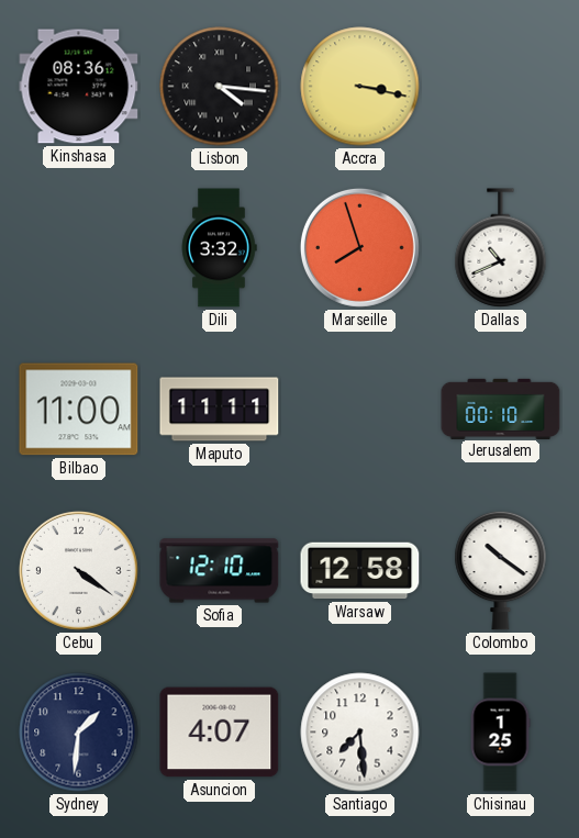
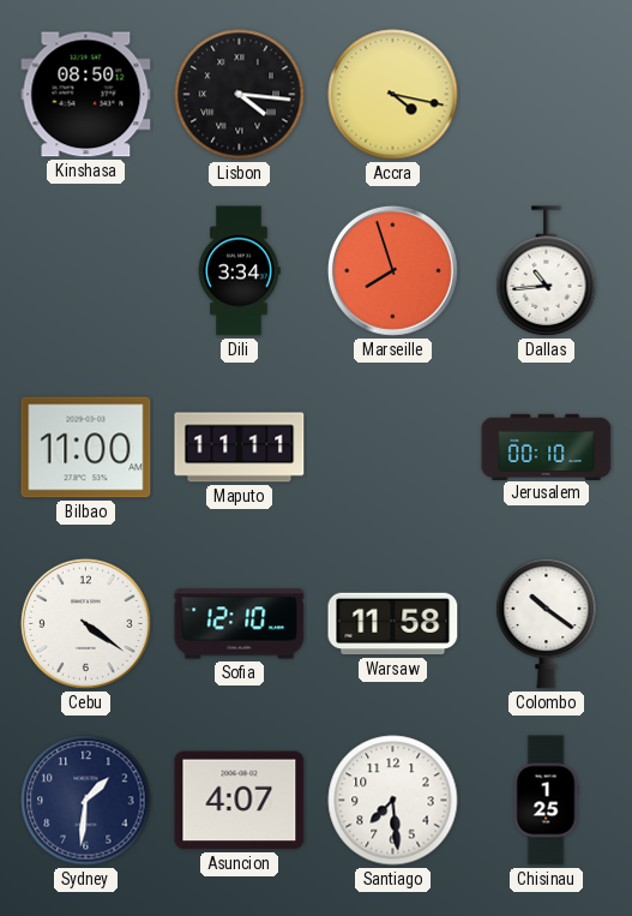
Kinshasa: 08:36 -> 08:50 (86, 95)
Accra: 3:17 -> 4:17 (393, 95)
Dili: 3:32 -> 3:34 (239, 271)
Dallas: 10:41 -> 10:44 (547, 271)
Warsaw: 12:58 -> 11:58 (393, 624)
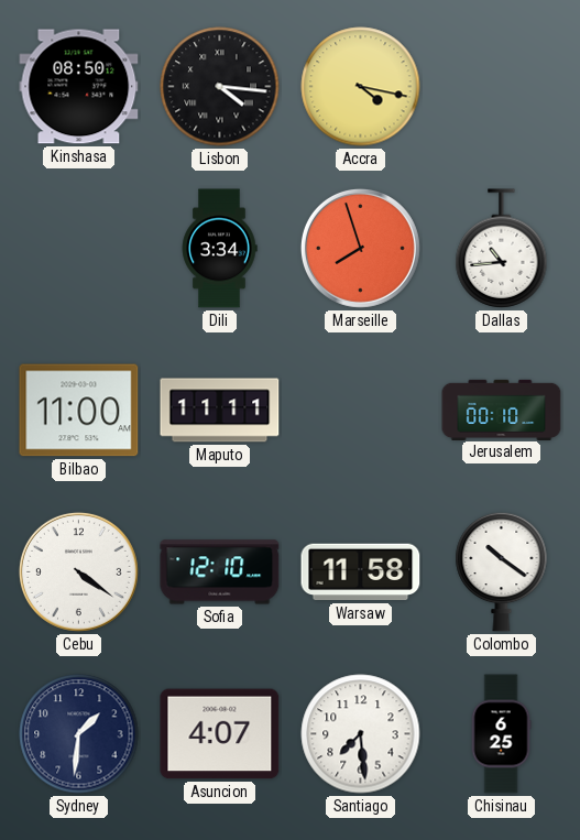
Chisinau: 1:25 -> 6:25 (501, 734)
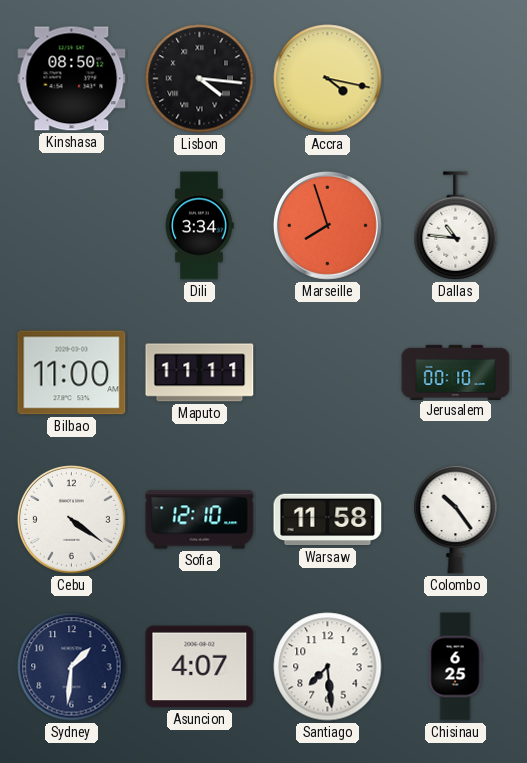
Dallas: 10:44 -> 10:46 (456, 226)
Colombo: 10:21 -> 10:24 (456, 519)
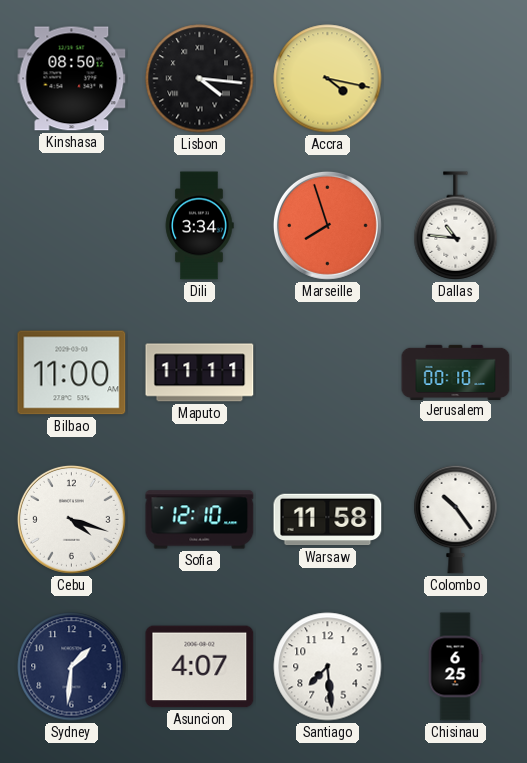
Cebu: 4:21 -> 4:18 (71, 519)
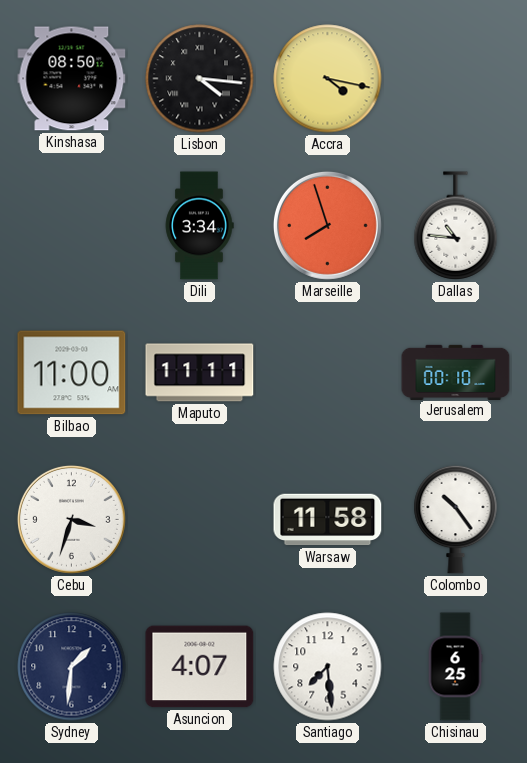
Cebu: 4:18 -> 3:33 (71, 519)
Sofia: 12:10 -> none (200, 520)
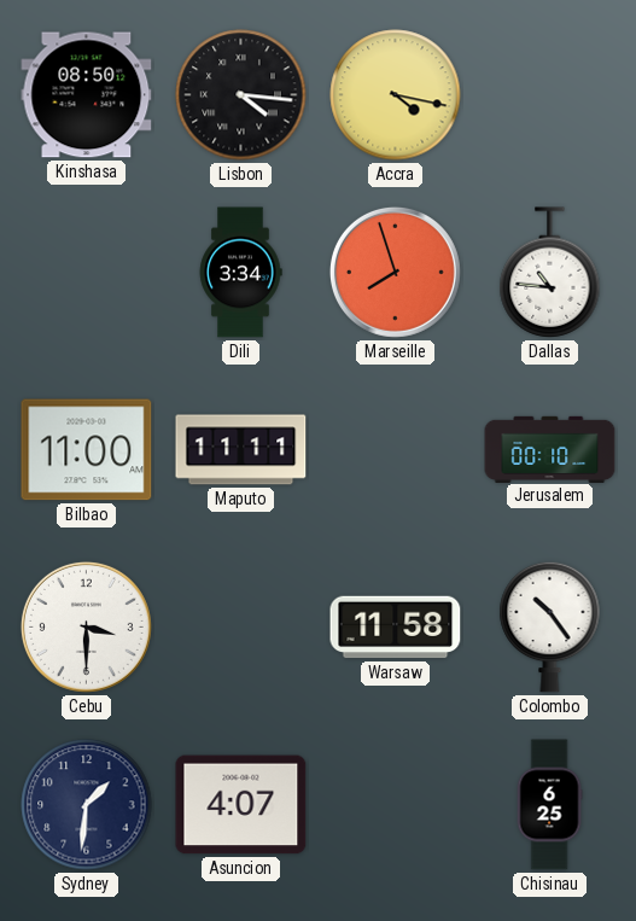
Cebu: 3:33 -> 3:30 (86, 626)
Santiago: 7:29 -> none (328, 667)
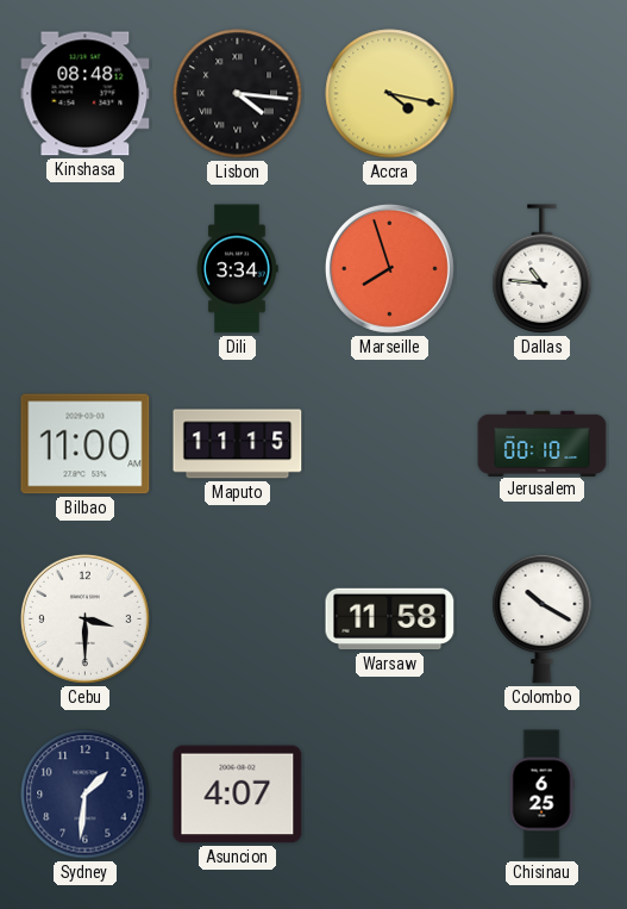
Kinshasa: 08:50 -> 08:48 (86, 94)
Maputo: 11:11 -> 11:15 (238, 444)
Colombo: 10:24 -> 10:20 (543, 618)
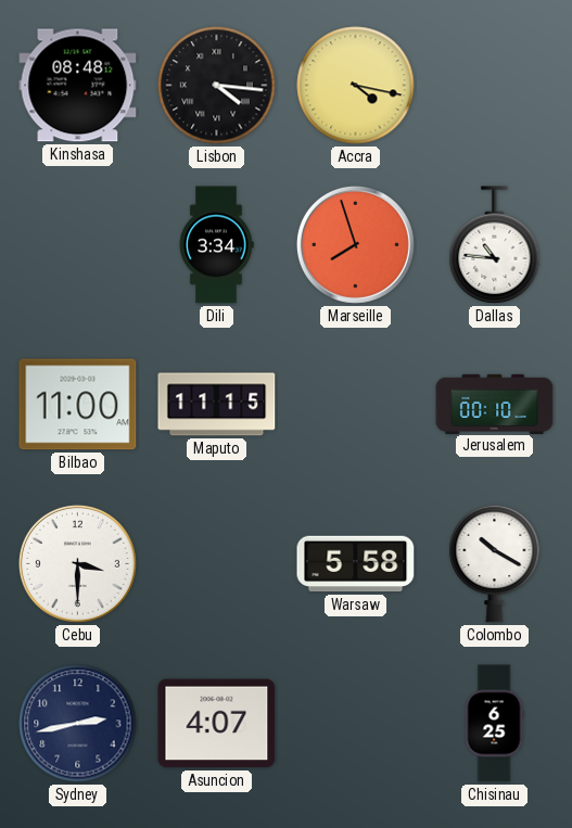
Warsaw: 11:58 -> 5:58 (356, 564)
Sydney: 1:31 -> 2:43 (78, 724)
